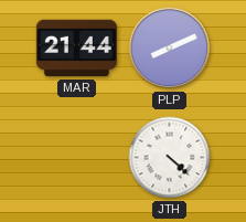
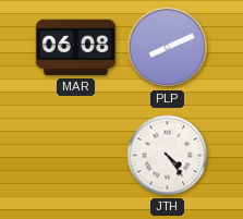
MAR: 21:44 -> 06:08 (75, 48)
JTH: 4:22 -> 4:24 (168, 156)
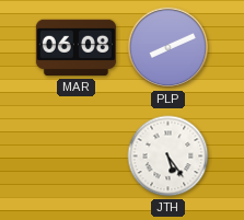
JTH: 4:24 -> 5:24 (169, 157)
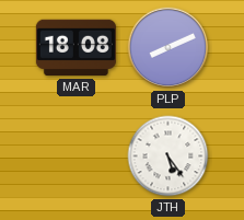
MAR: 06:08 -> 18:08 (75, 48)
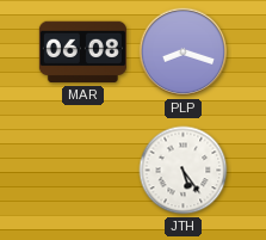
MAR: 18:08 -> 06:08 (82, 53)
PLP: 8:11 -> 8:18 (184, 53)
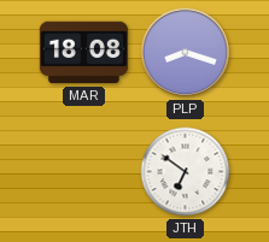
MAR: 06:08 -> 18:08 (83, 53)
JTH: 5:24 -> 6:51 (186, 172)
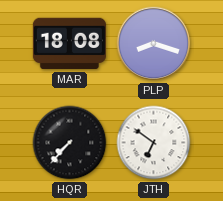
HQR: none -> 7:37 (70, 143)
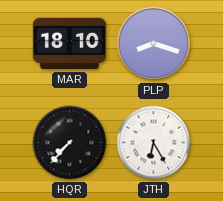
MAR: 18:08 -> 18:10 (69, 44)
JTH: 6:51 -> 6:25 (154, 143)
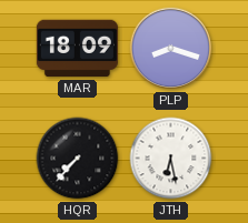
MAR: 18:10 -> 18:09 (77, 49)
JTH: 6:25 -> 6:28 (171, 159)
